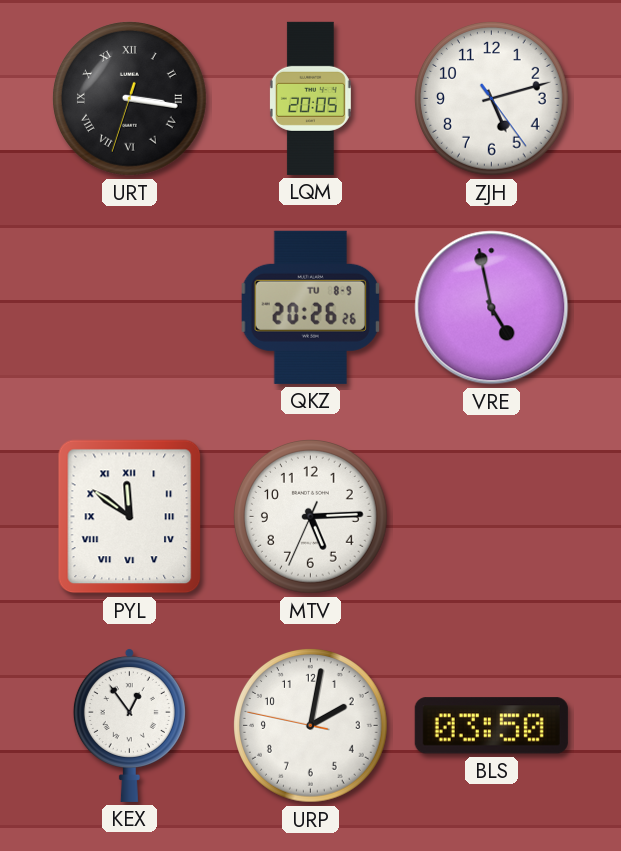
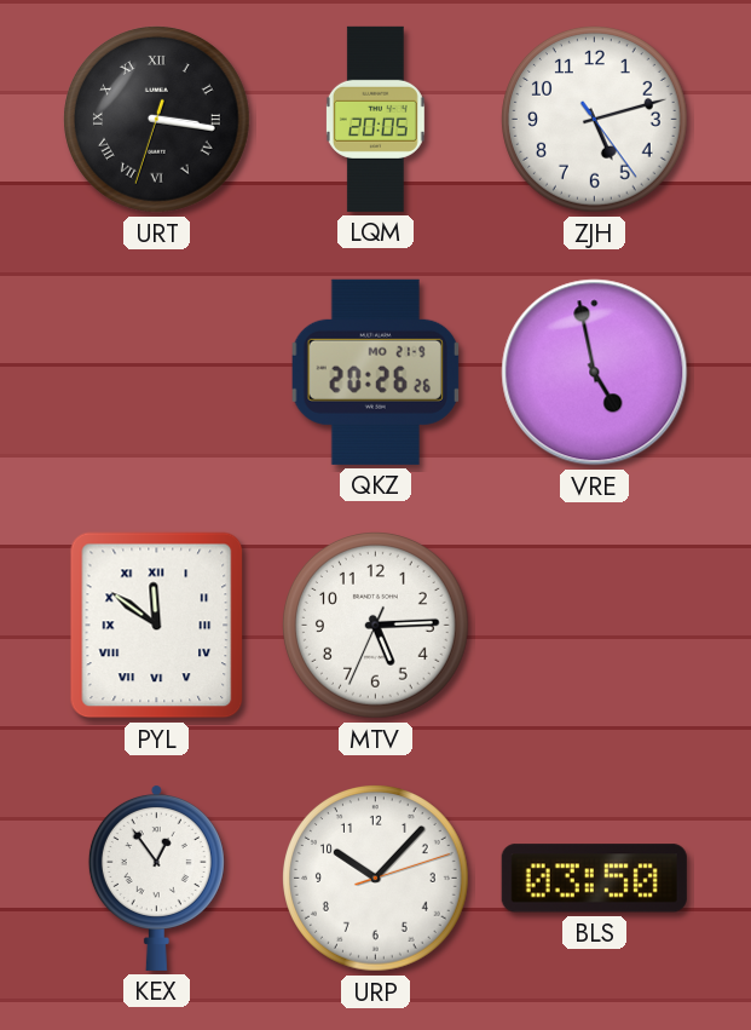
QKZ date: TU 8-9 -> MO 21-9 (375, 372)
URP: 2:01 -> 10:07 (376, 879)
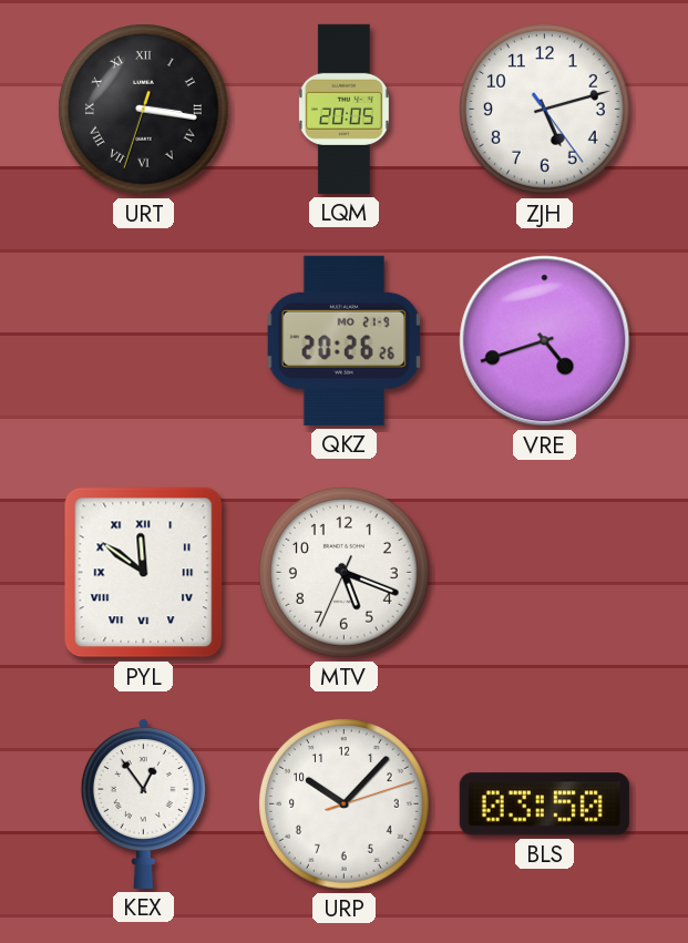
VRE: 4:58 -> 4:42 (545, 341)
MTV: 5:14 -> 5:18 (345, 573)
